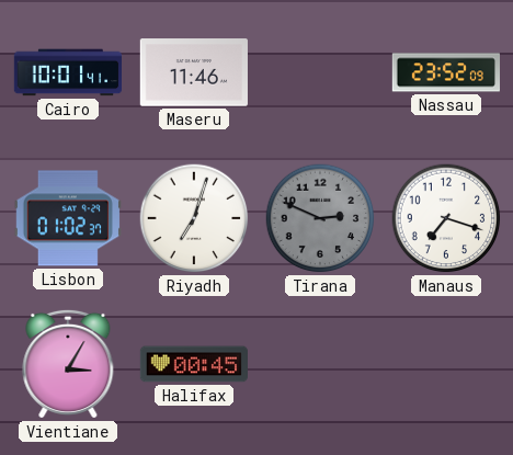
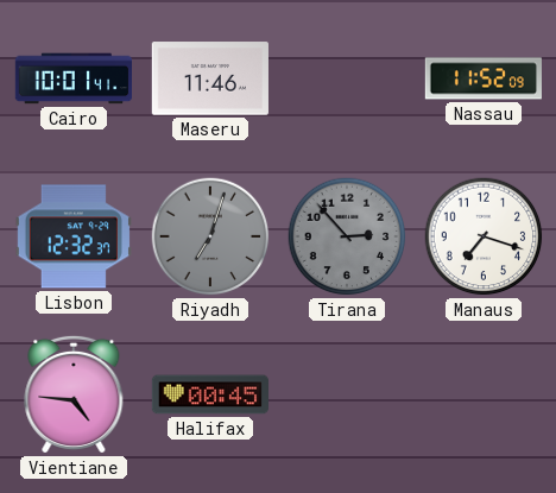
Nassau: 23:52 -> 11:52 (482, 78)
Lisbon: 01:02 -> 12:32 (74, 236)
Riyadh dial: white -> grey (210, 236)
Tirana: 2:49 -> 2:53 (347, 236)
Vientiane: 3:05 -> 4:46 (74, 394)
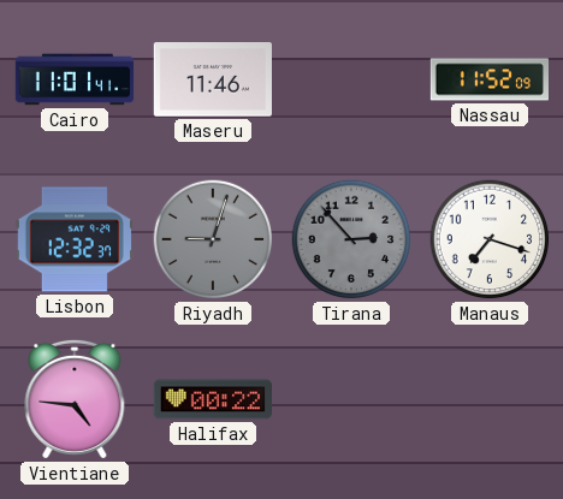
Cairo: 10:01 -> 11:01 (75, 79)
Riyadh: 7:03 -> 9:03 (213, 239)
Halifax: 00:45 -> 00:22 (212, 399)
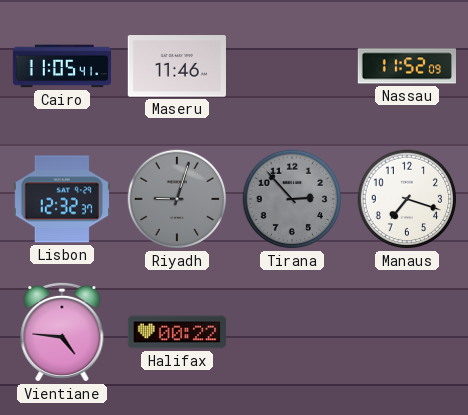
Cairo: 11:01 -> 11:05 (62, 66)
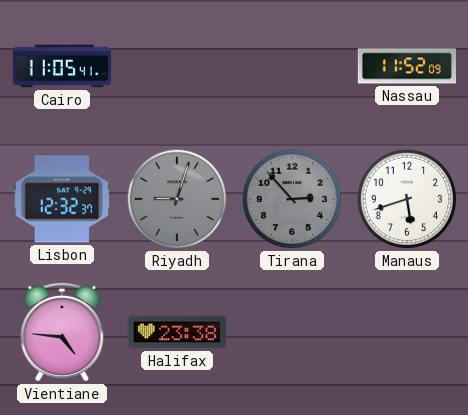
Maseru: 11:46 -> none (177, 66)
Manaus: 7:18 -> 5:42 (407, 199)
Halifax: 00:22 -> 23:38 (176, 332)
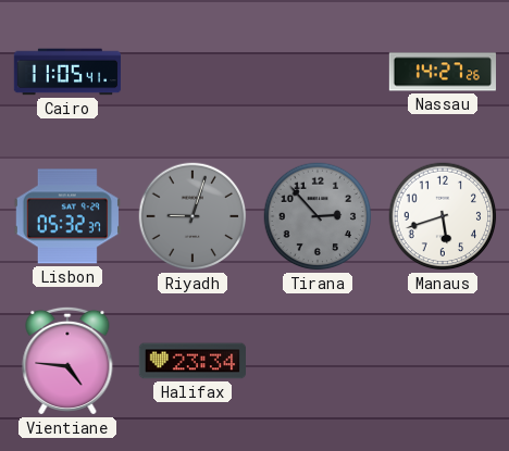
Nassau: 11:52 -> 14:27 (442, 72)
Lisbon: 12:32 -> 05:32 (67, 216)
Halifax: 23:38 -> 23:34 (191, 361)
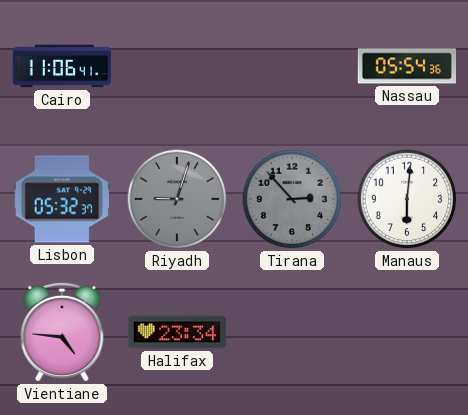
Cairo: 11:05 -> 11:06 (62, 66)
Nassau: 14:27 -> 05:54 (406, 66)
Manaus: 5:42 -> 6:01 (407, 199)
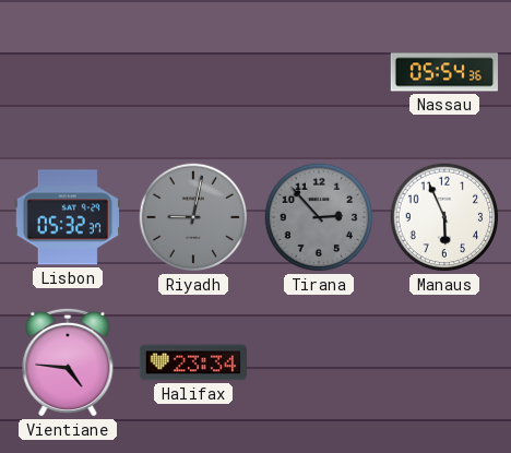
Cairo: 11:06 -> none (62, 66)
Riyadh: 9:03 -> 9:02 (193, 217)
Manaus: 6:01 -> 5:56 (444, 217)
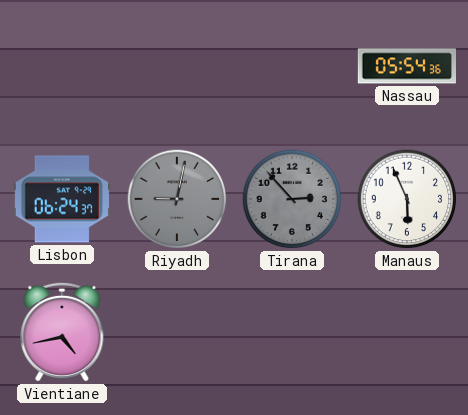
Lisbon: 05:32 -> 06:24 (62, 199)
Vientiane: 4:46 -> 4:43 (62, 332)
Halifax: 23:34 -> none (192, 362)
